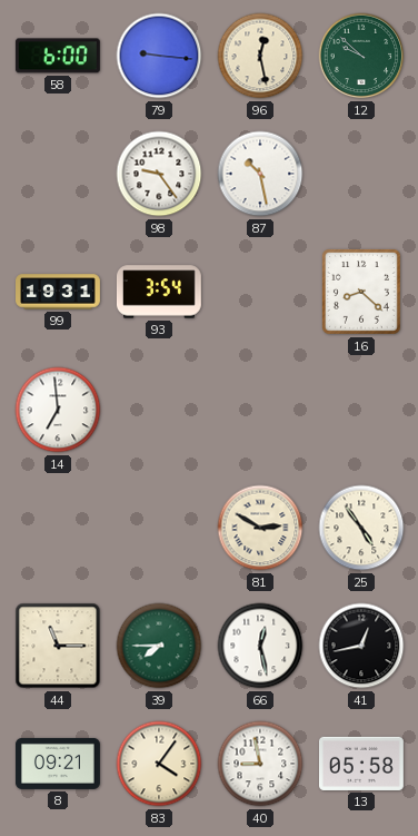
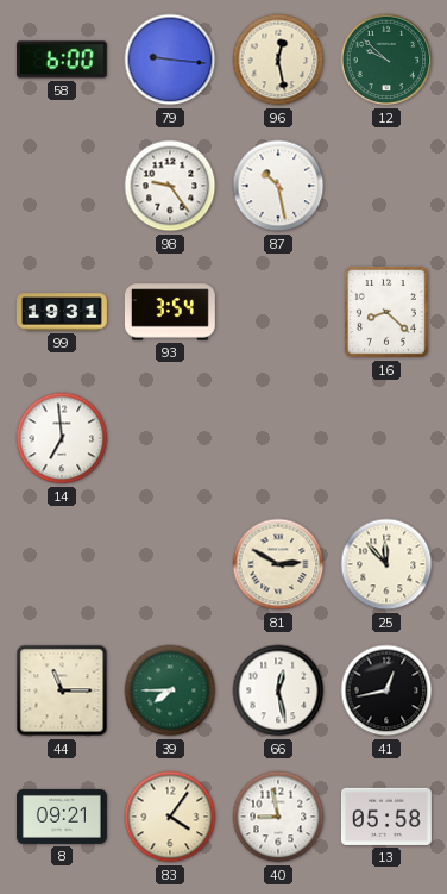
25: 4:54 -> 11:53 (386, 564)
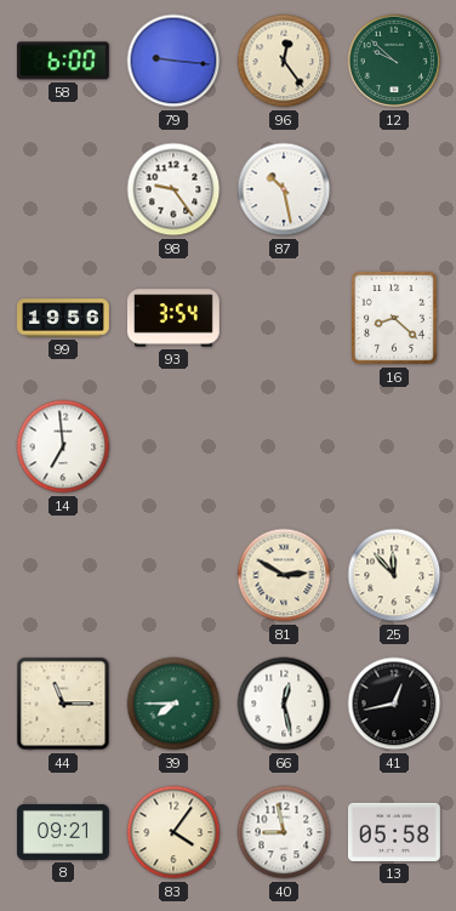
96: 12:28 -> 12:24 (284, 61)
99: 19:31 -> 19:56 (64, 318)
